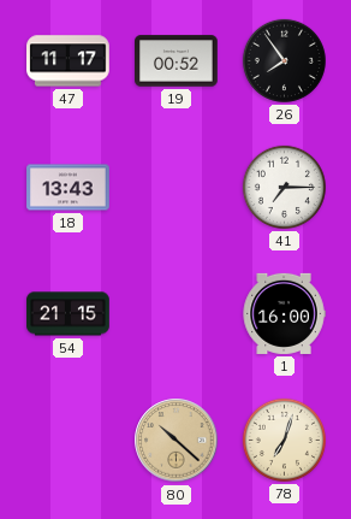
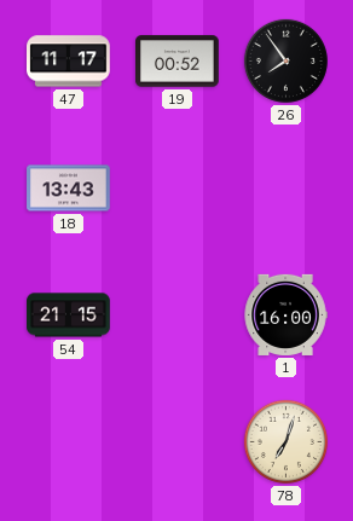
41: 7:15 -> none (284, 187)
80: 10:22 -> none (177, 441)
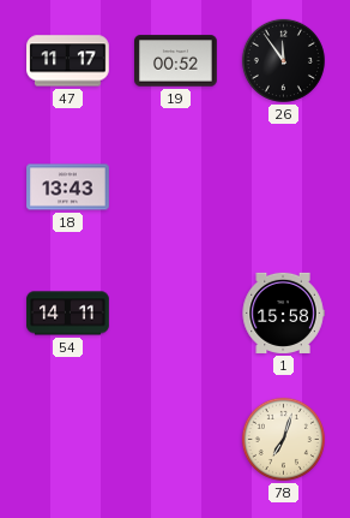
26: 7:54 -> 11:54 (283, 60)
54: 21:15 -> 14:11 (68, 314)
1: 16:00 -> 15:58 (283, 312)
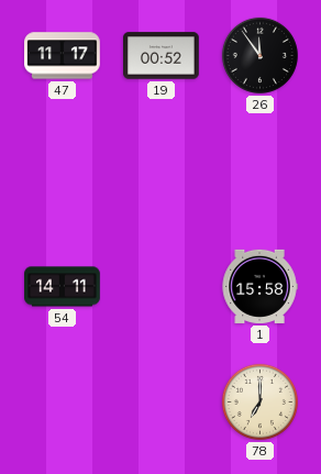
18: 13:43 -> none (68, 187)
78: 7:03 -> 7:00 (259, 401)
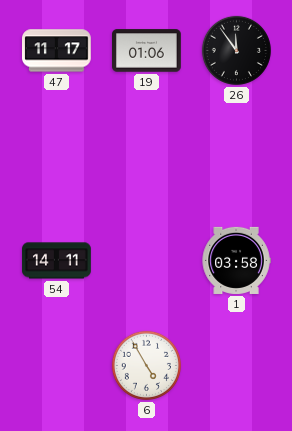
19: 00:52 -> 01:06 (147, 51)
1: 15:58 -> 03:58 (236, 260)
6: none -> 4:55 (146, 365)
78: 7:00 -> none (259, 401)
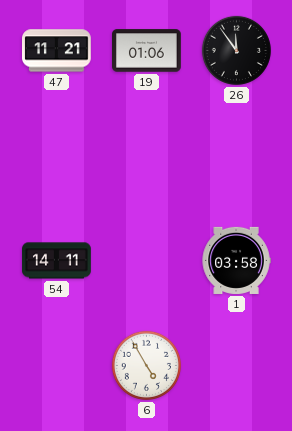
47: 11:17 -> 11:21 (57, 51)
